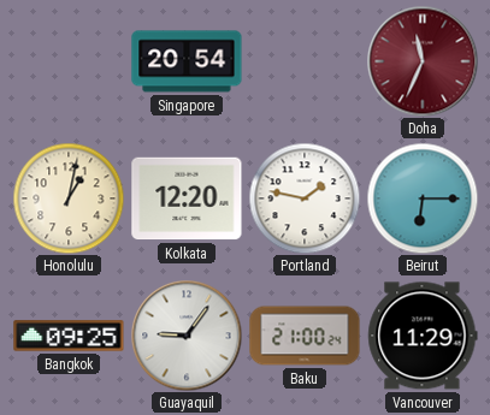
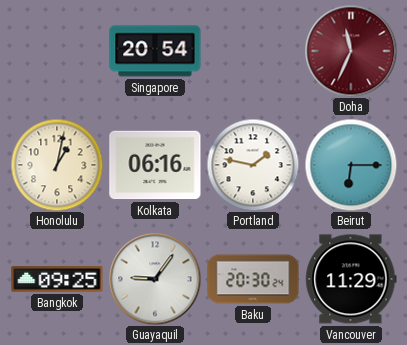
Kolkata: 12:20 -> 06:16 (155, 165)
Baku: 21:00 -> 20:30 (253, 279)
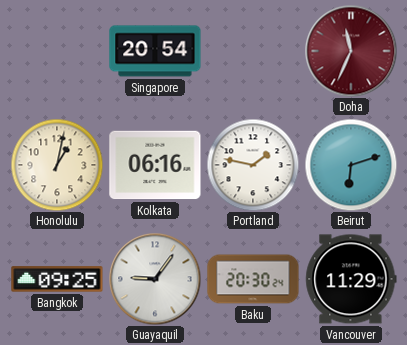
Beirut: 6:15 -> 6:12 (351, 165)
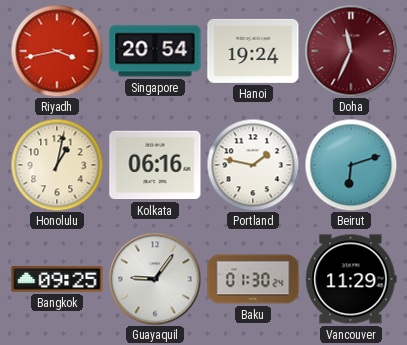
Riyadh: none -> 3:43 (57, 51)
Hanoi: none -> 19:24 (253, 51)
Baku: 20:30 -> 01:30 (253, 279)
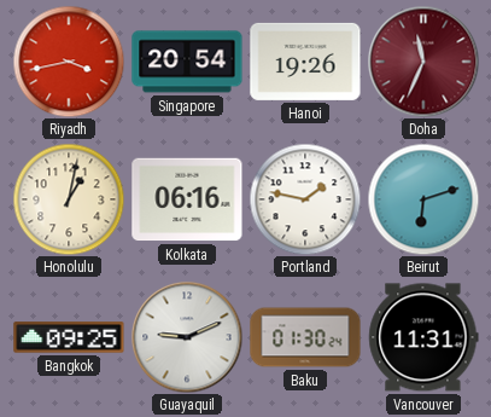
Hanoi: 19:24 -> 19:26 (305, 62)
Guayaquil: 9:06 -> 9:11 (187, 337)
Vancouver: 11:29 -> 11:31 (423, 337)
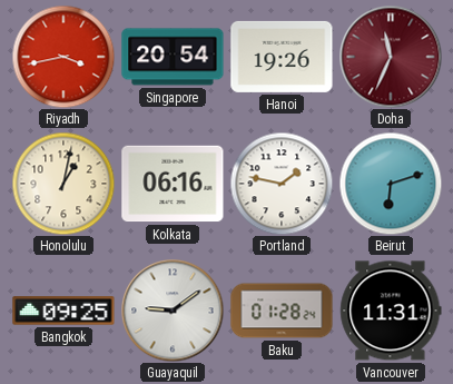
Guayaquil: 9:11 -> 9:09 (173, 311)
Baku: 01:30 -> 01:28 (282, 311)
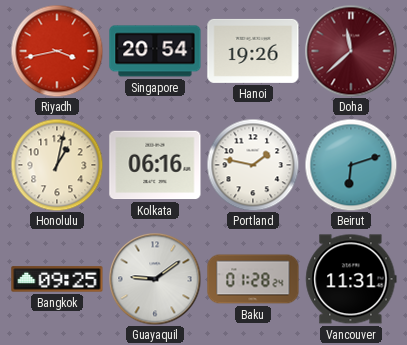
Doha: 11:34 -> 11:38 (351, 51)
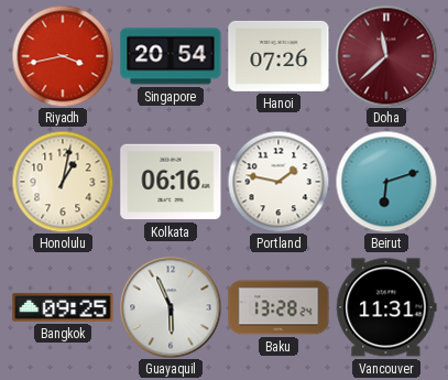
Hanoi: 19:26 -> 07:26 (278, 56)
Guayaquil: 9:09 -> 5:56 (171, 307)
Baku: 01:28 -> 13:28 (278, 307)
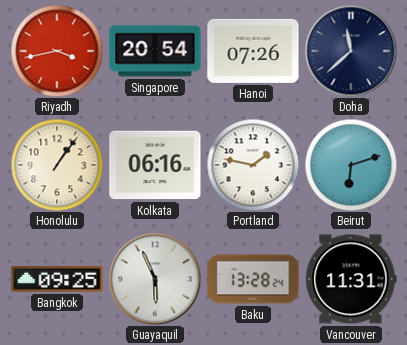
Doha dial: burgundy -> navy (351, 51)
Honolulu: 1:02 -> 1:06 (57, 165)
